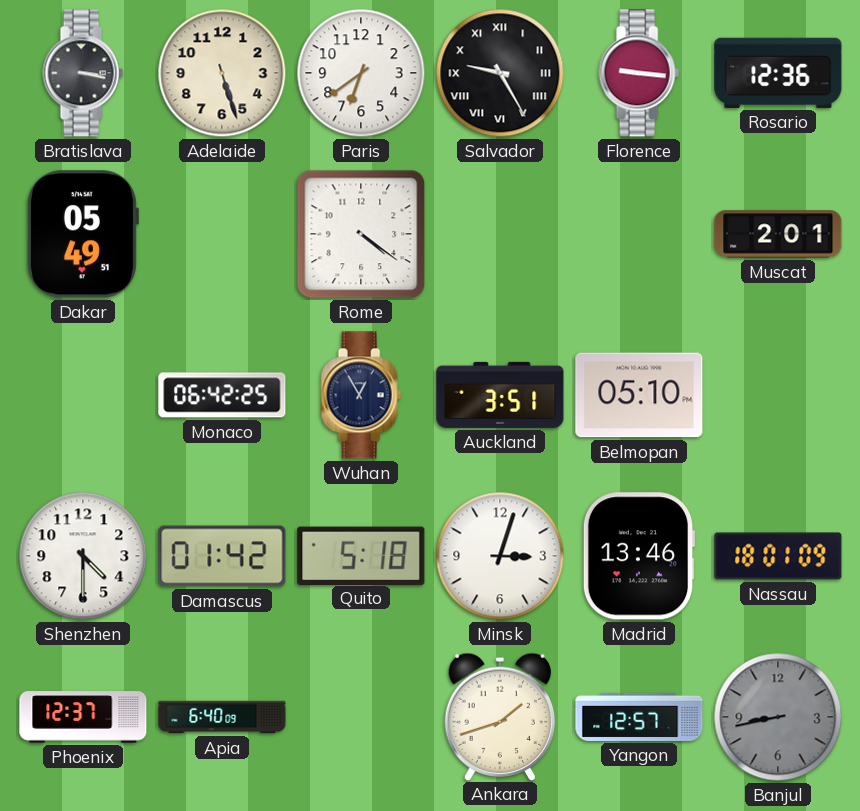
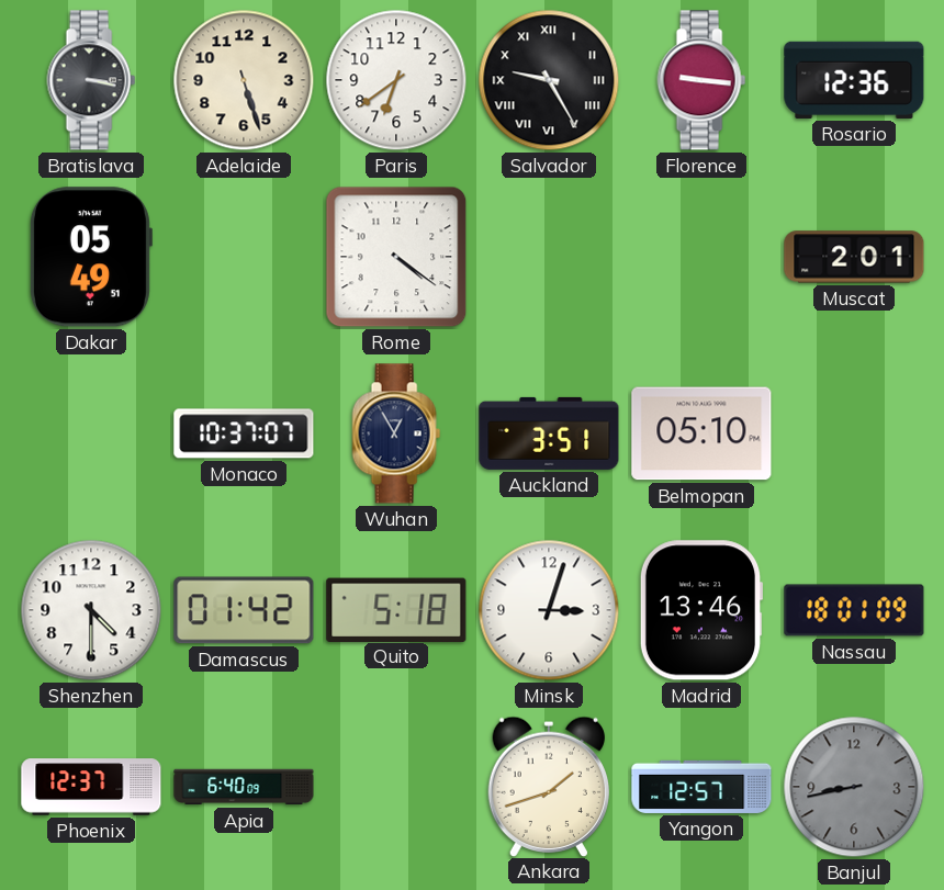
Monaco: 06:42 -> 10:37 (244, 433)
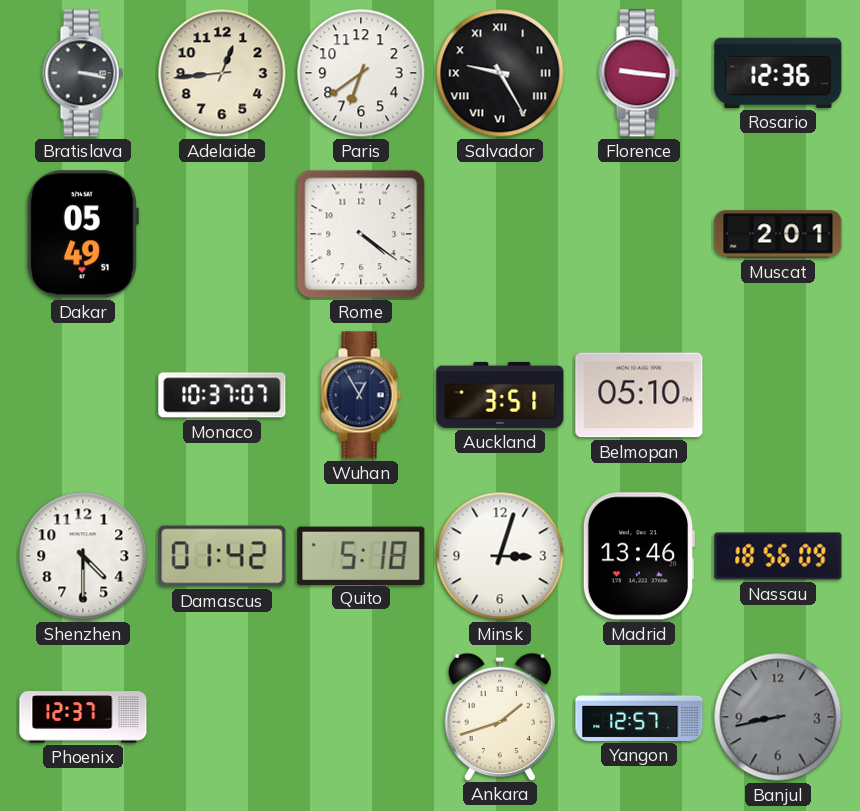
Adelaide: 5:27 -> 12:44 (222, 73)
Nassau: 18:01 -> 18:56 (778, 556)
Apia: 6:40 -> none (244, 787)
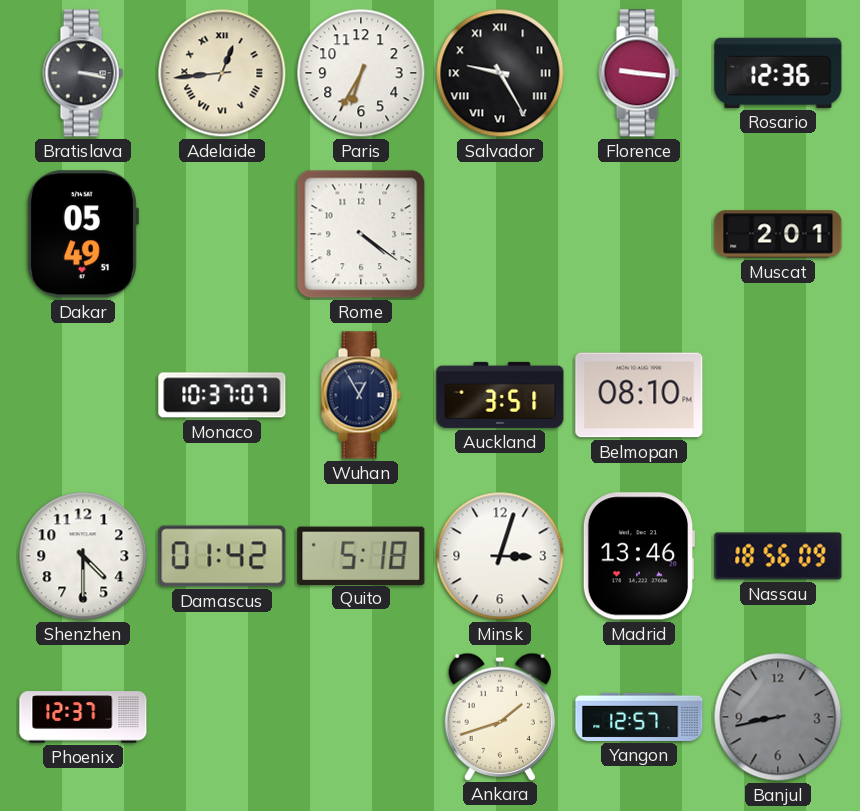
Adelaide numerals: Arabic -> Roman (222, 73)
Paris: 6:39 -> 6:35 (361, 73)
Belmopan: 05:10 -> 08:10 (639, 395)
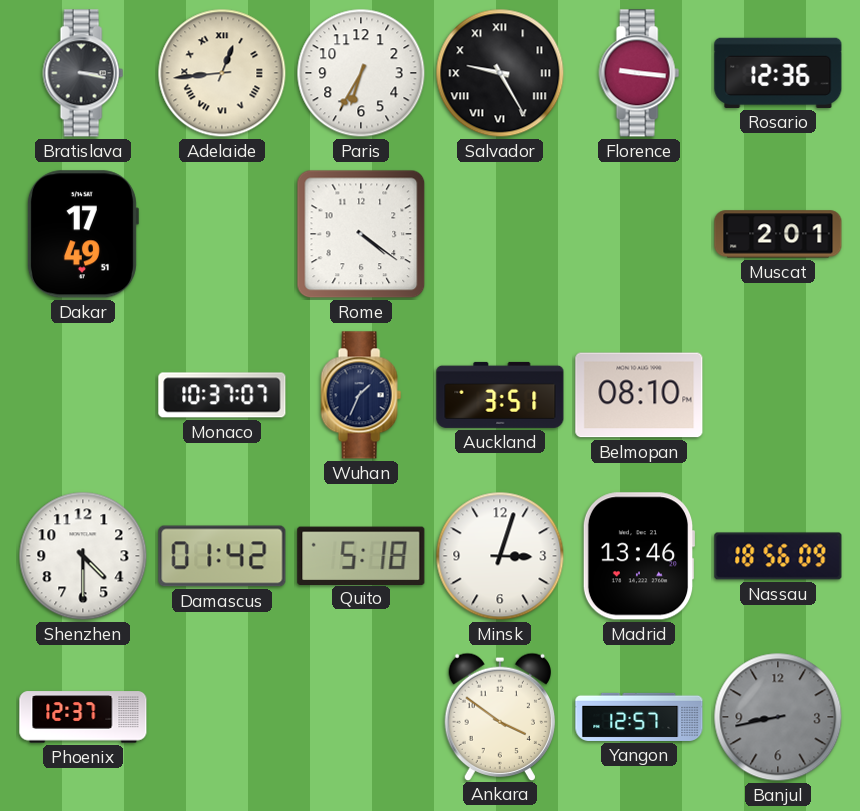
Dakar: 05:49 -> 17:49 (82, 234)
Wuhan: 12:55 -> 1:34 (361, 395)
Ankara: 1:42 -> 3:51 (499, 716)
